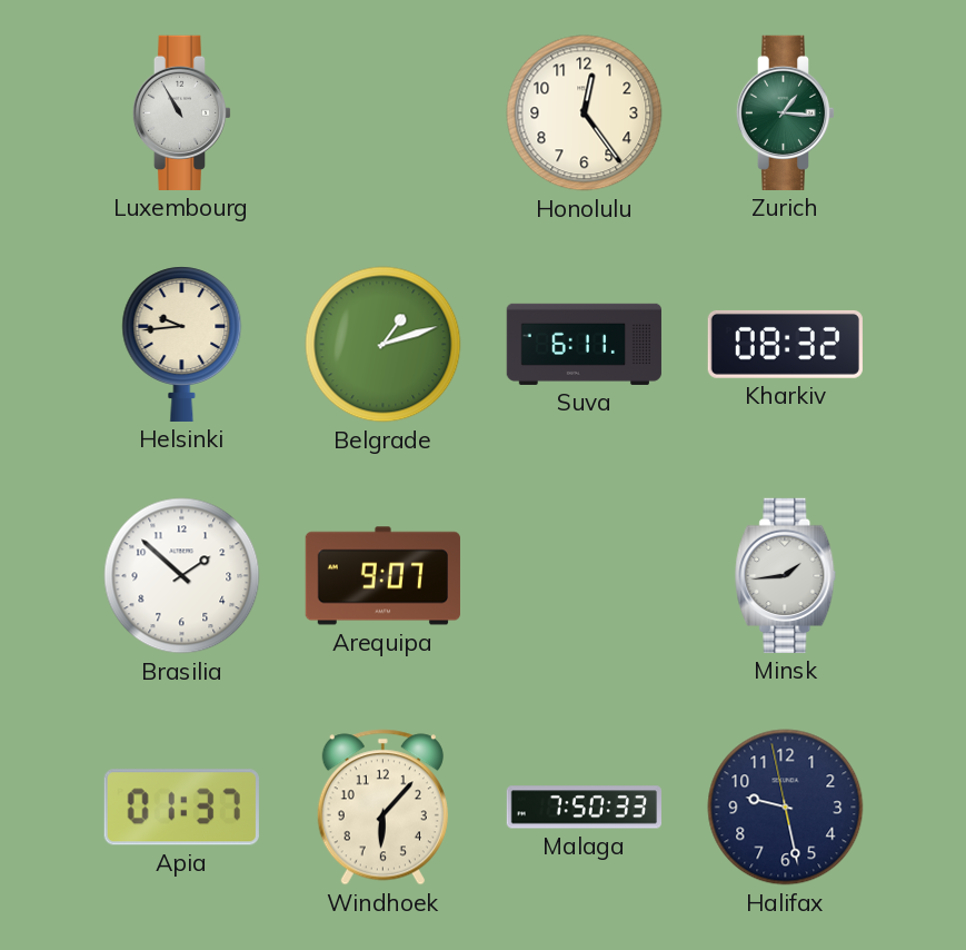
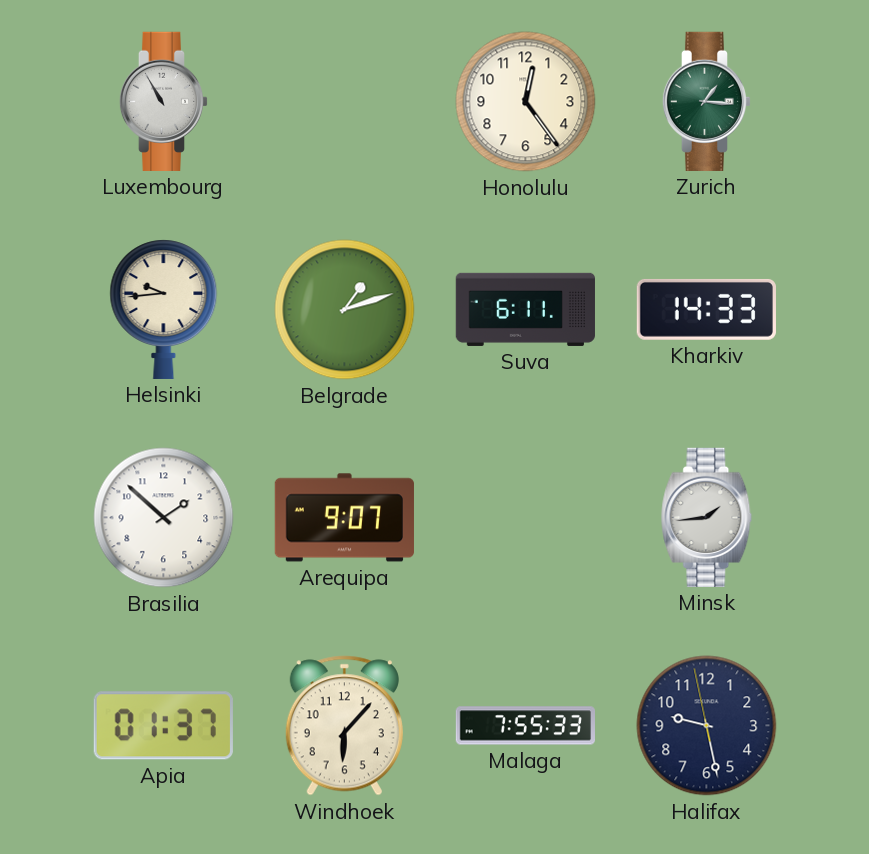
Kharkiv: 08:32 -> 14:33 (706, 309)
Malaga: 7:50 -> 7:55 (525, 726)
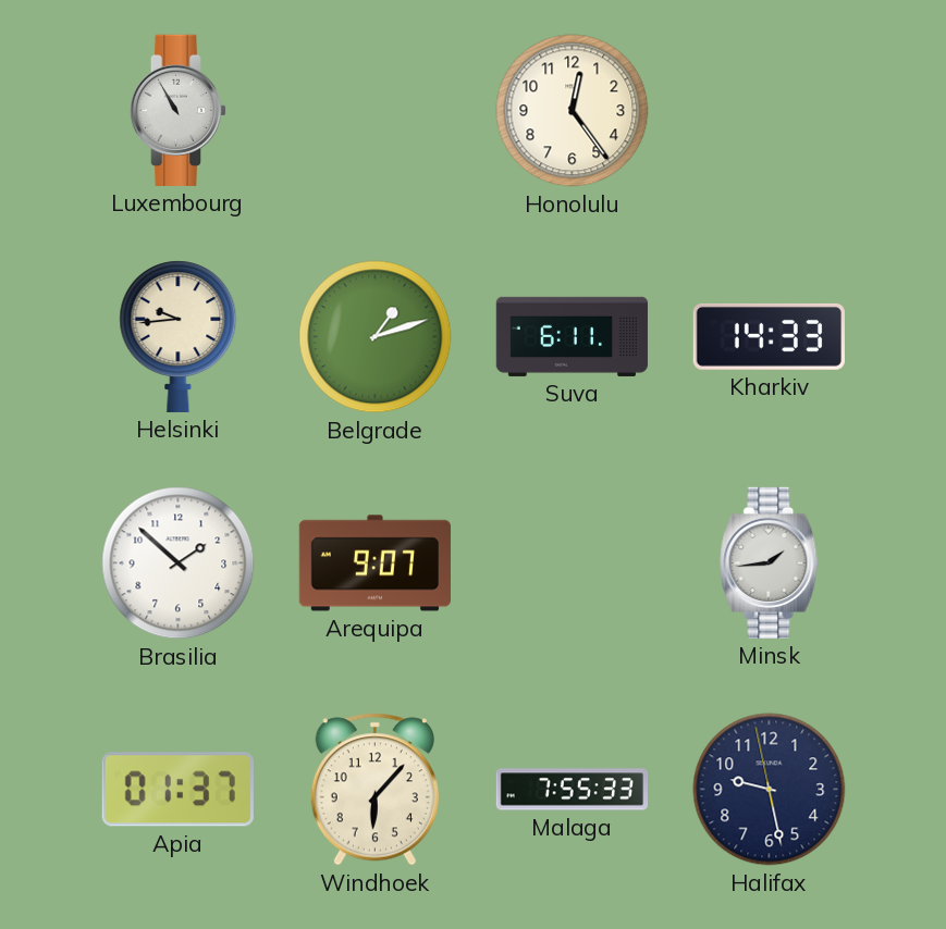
Zurich: 1:16 -> none (707, 101)
